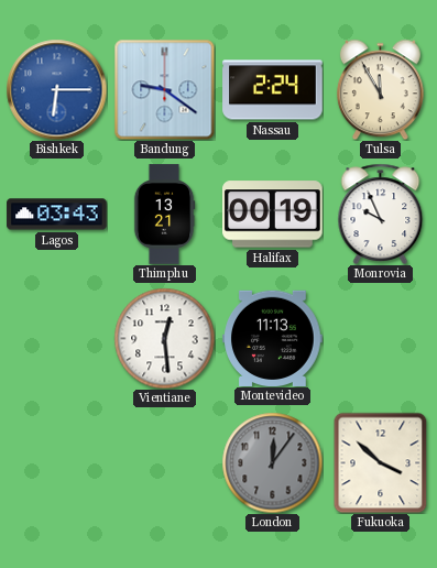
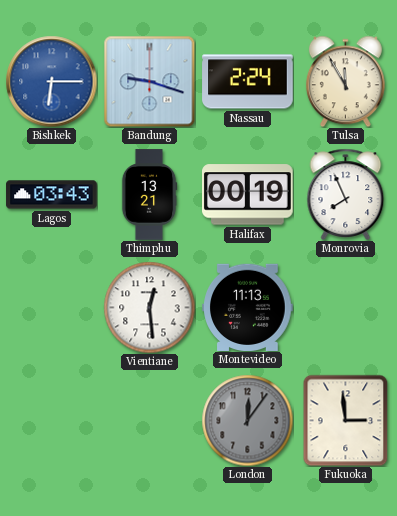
Bandung: 9:21 -> 9:18 (149, 81)
Monrovia: 9:56 -> 7:56 (346, 194)
Fukuoka: 3:52 -> 2:59 (346, 420)
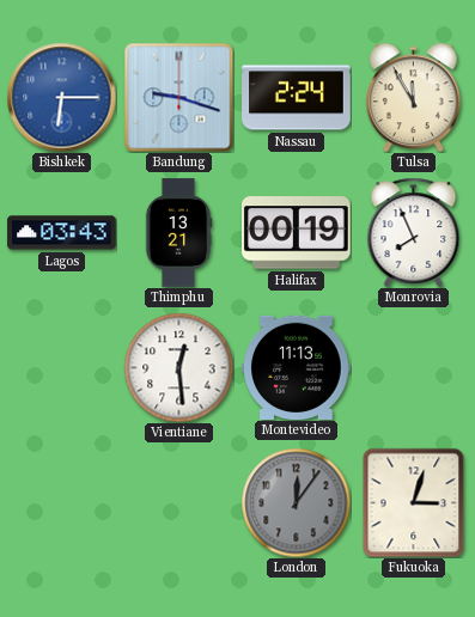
Fukuoka: 2:59 -> 3:03 (414, 502)
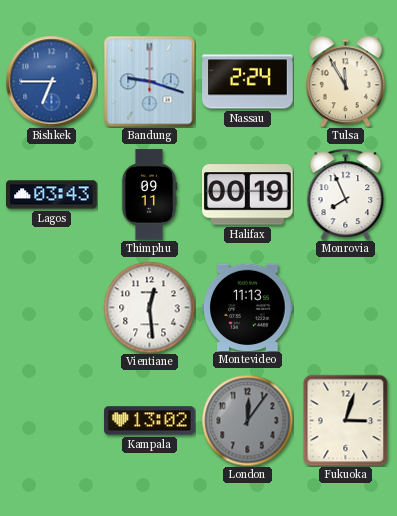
Bishkek: 6:15 -> 6:45 (51, 81)
Thimphu: 13:21 -> 09:11 (149, 195)
Kampala: none -> 13:02 (150, 421)
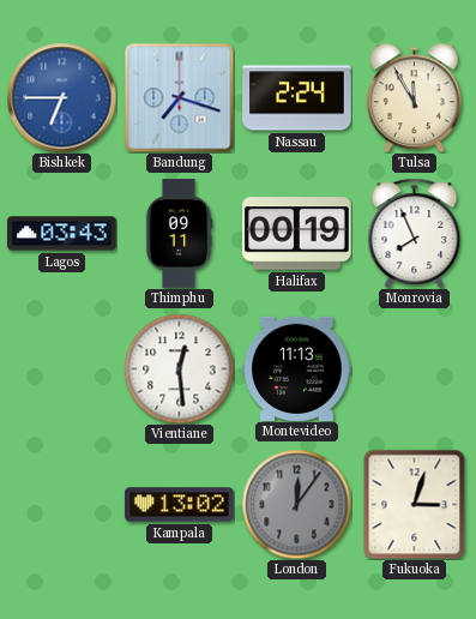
Bandung: 9:18 -> 7:18 (179, 97)
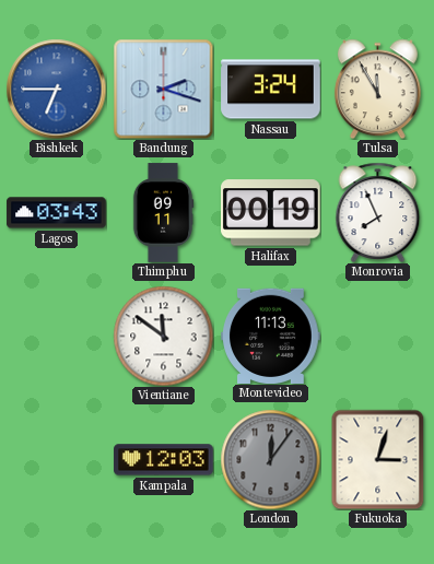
Bandung: 7:18 -> 2:18 (163, 89)
Nassau: 2:24 -> 3:24 (271, 90)
Vientiane: 12:29 -> 11:51 (163, 336)
Kampala: 13:02 -> 12:03 (164, 460)
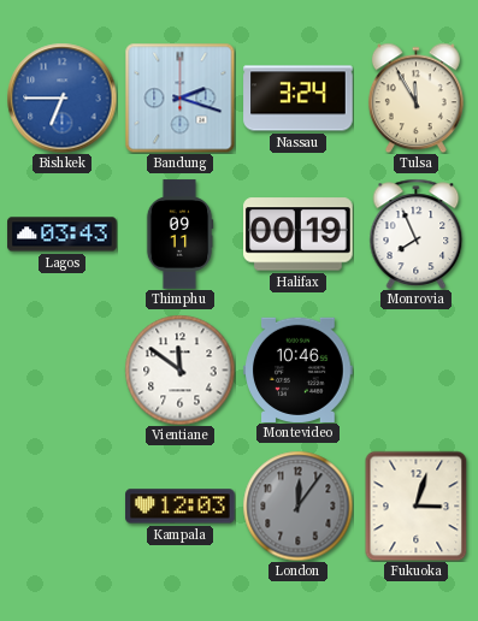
Montevideo: 11:13 -> 10:46 (299, 369)
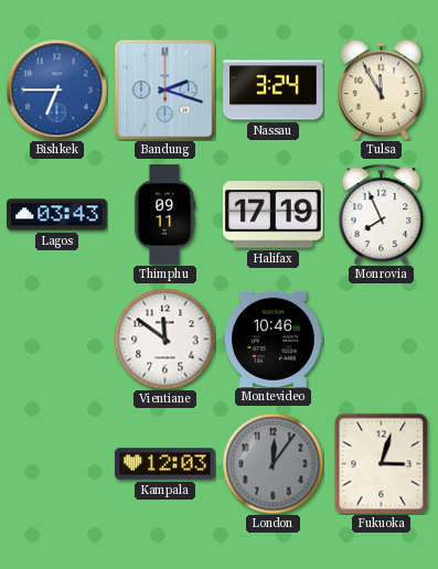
Halifax: 00:19 -> 17:19 (274, 215)
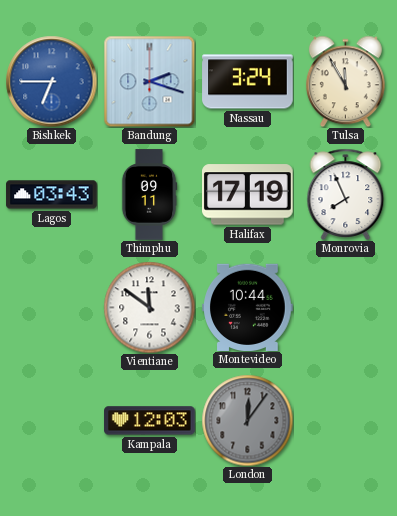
Montevideo: 10:46 -> 10:44 (248, 307)
Fukuoka: 3:03 -> none (382, 463)
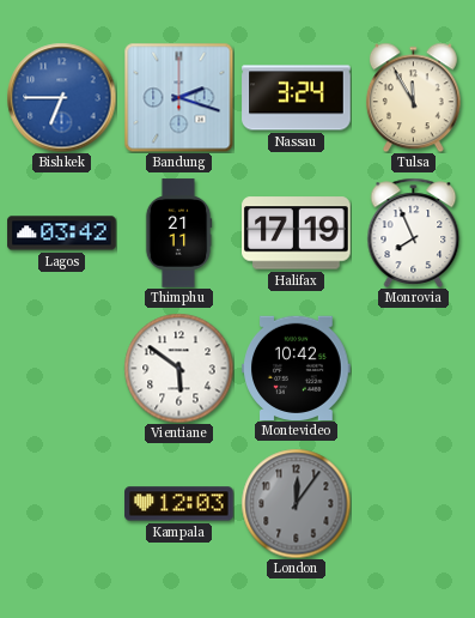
Lagos: 03:43 -> 03:42 (62, 234)
Thimphu: 09:11 -> 21:11 (178, 234)
Vientiane: 11:51 -> 5:51 (178, 368)
Montevideo: 10:44 -> 10:42 (297, 368)
